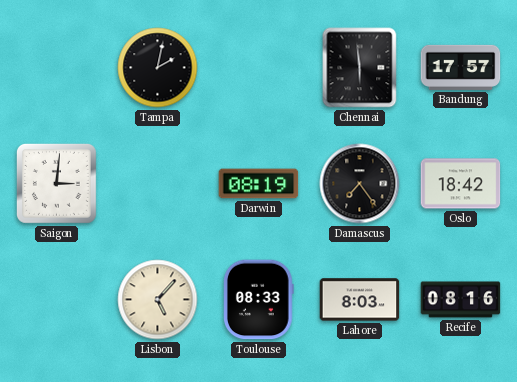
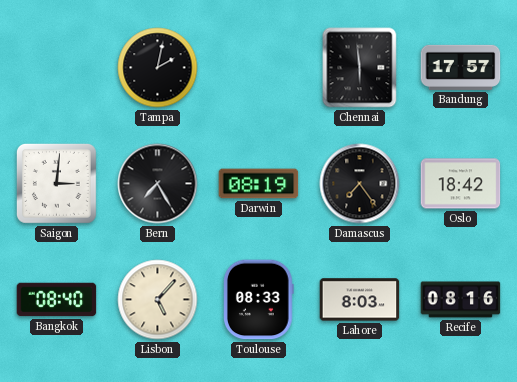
Bern: none -> 7:25 (158, 184)
Bangkok: none -> 08:40 (57, 300)
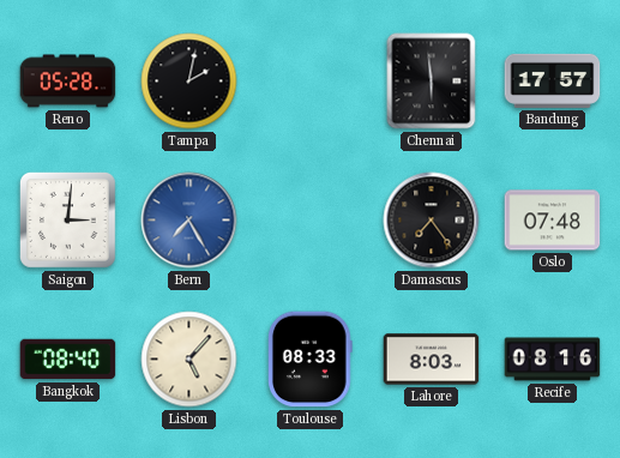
Reno: none -> 05:28 (68, 82)
Bern dial: black -> blue (189, 221)
Darwin: 08:19 -> none (259, 184)
Oslo: 18:42 -> 07:48 (553, 221)
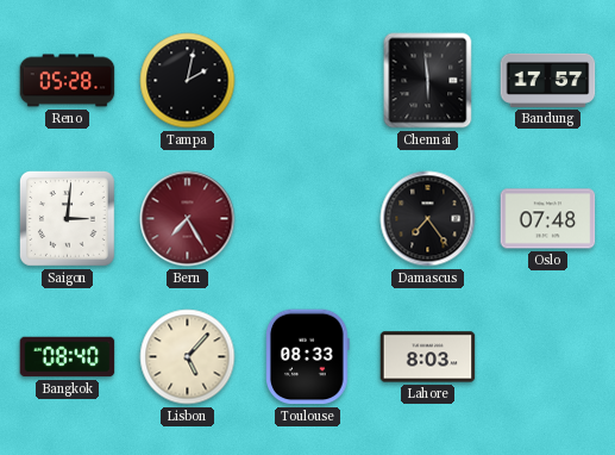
Bern dial: blue -> burgundy (188, 219)
Recife: 08:16 -> none (553, 360)
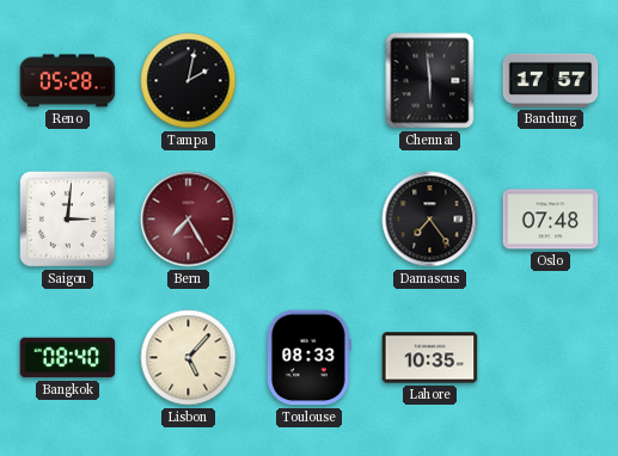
Lahore: 8:03 -> 10:35 (430, 358)
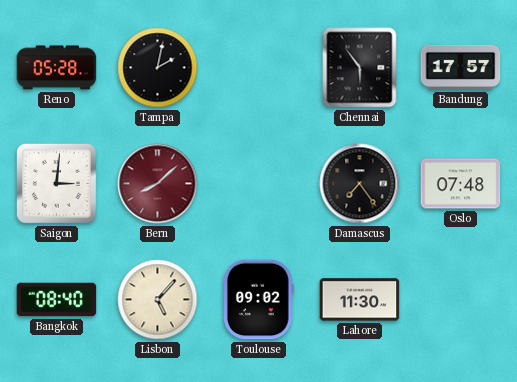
Chennai: 5:59 -> 5:54 (360, 68)
Bern: 7:25 -> 8:08 (158, 184)
Toulouse: 08:33 -> 09:02 (259, 300)
Lahore: 10:35 -> 11:30 (360, 300)
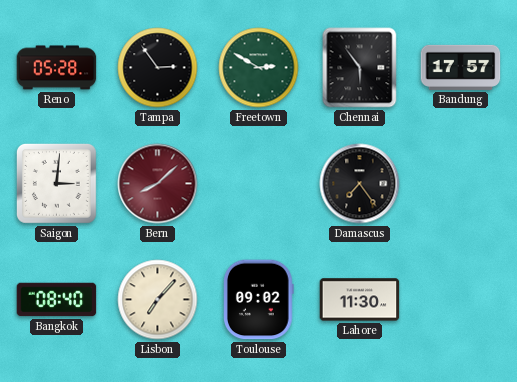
Tampa: 2:02 -> 2:54 (158, 68)
Freetown: none -> 2:50 (259, 68)
Oslo: 07:48 -> none (461, 184)
Lisbon: 5:07 -> 7:07 (158, 300)
